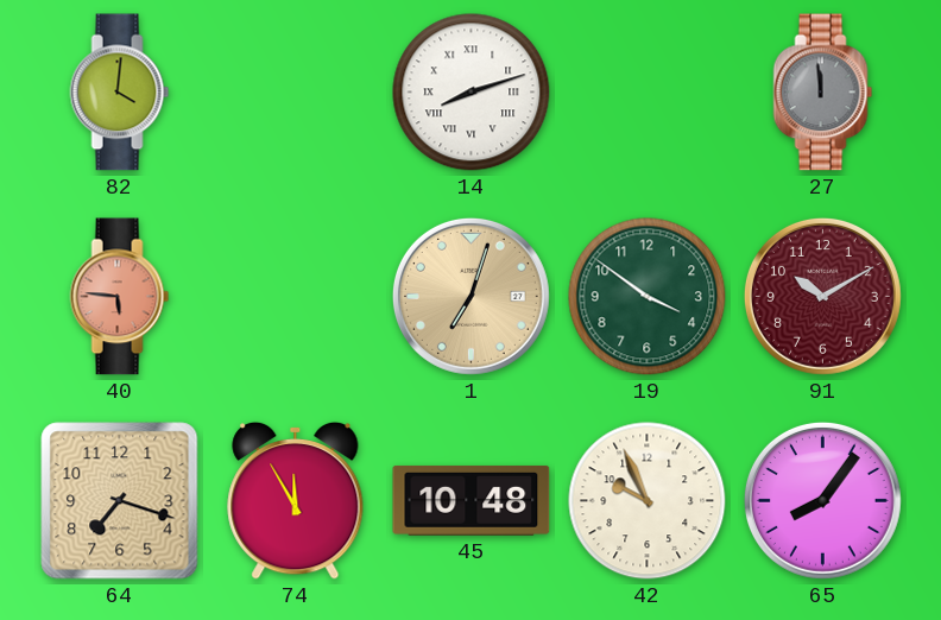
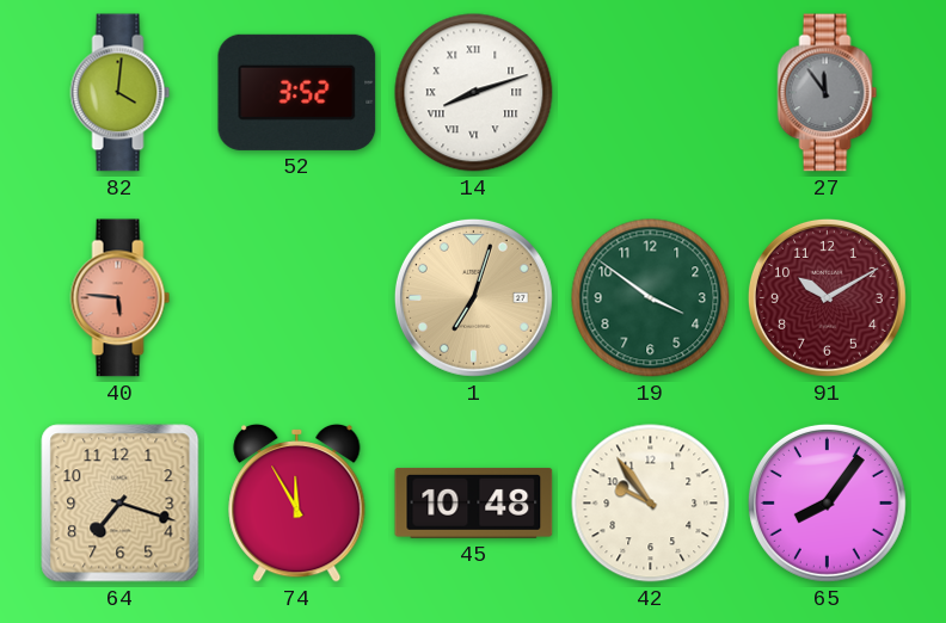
52: none -> 3:52 (297, 92)
27: 11:59 -> 11:54 (828, 93)
42: 9:56 -> 9:54 (651, 504)
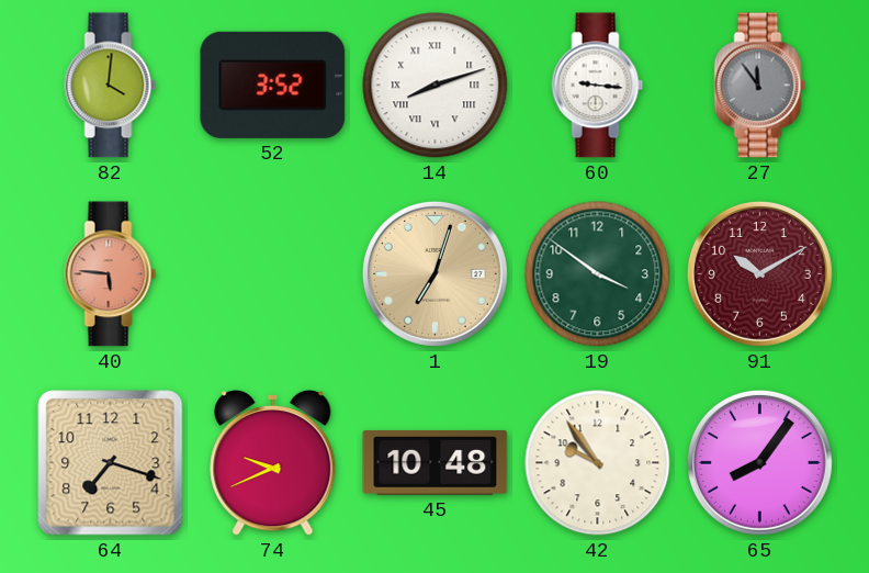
60: none -> 9:16 (598, 86)
74: 11:55 -> 9:41 (273, 462)
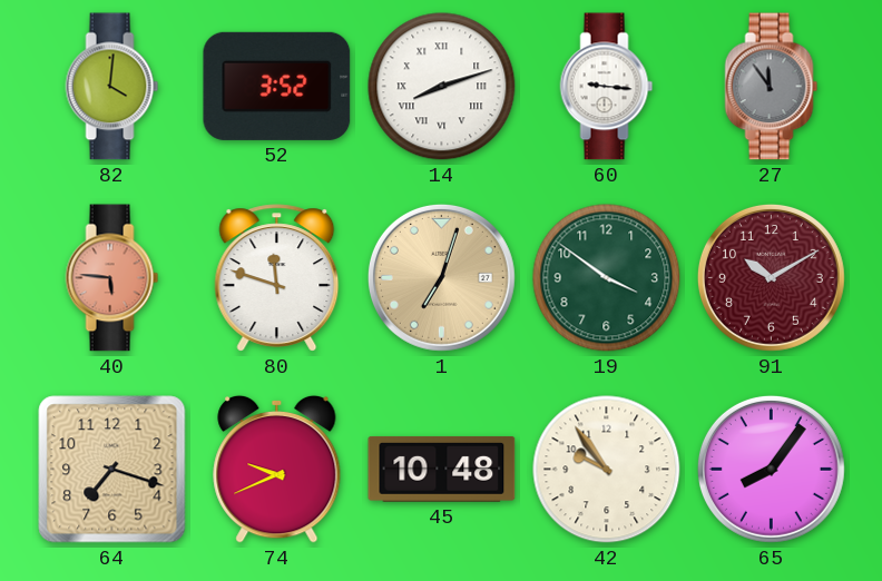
80: none -> 11:48 (277, 278)
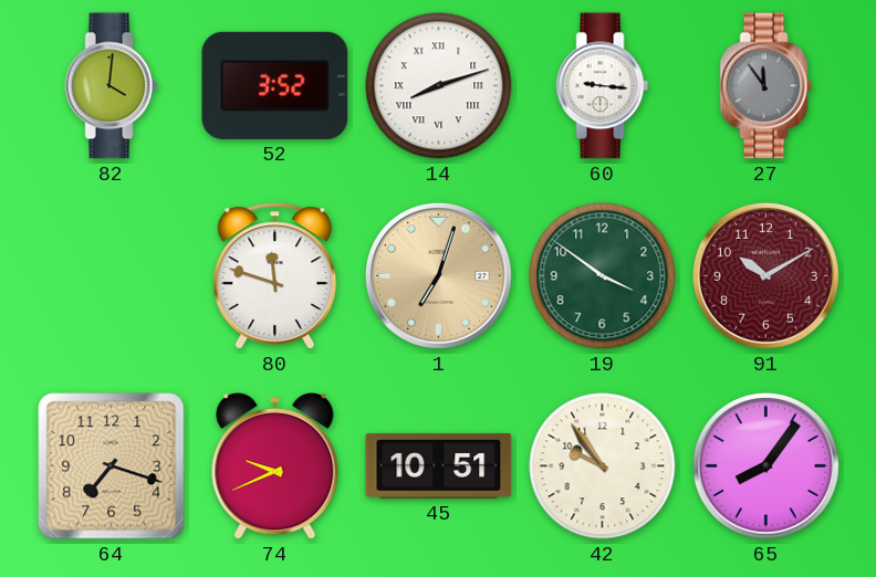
40: 5:46 -> none (112, 278)
45: 10:48 -> 10:51 (439, 465)
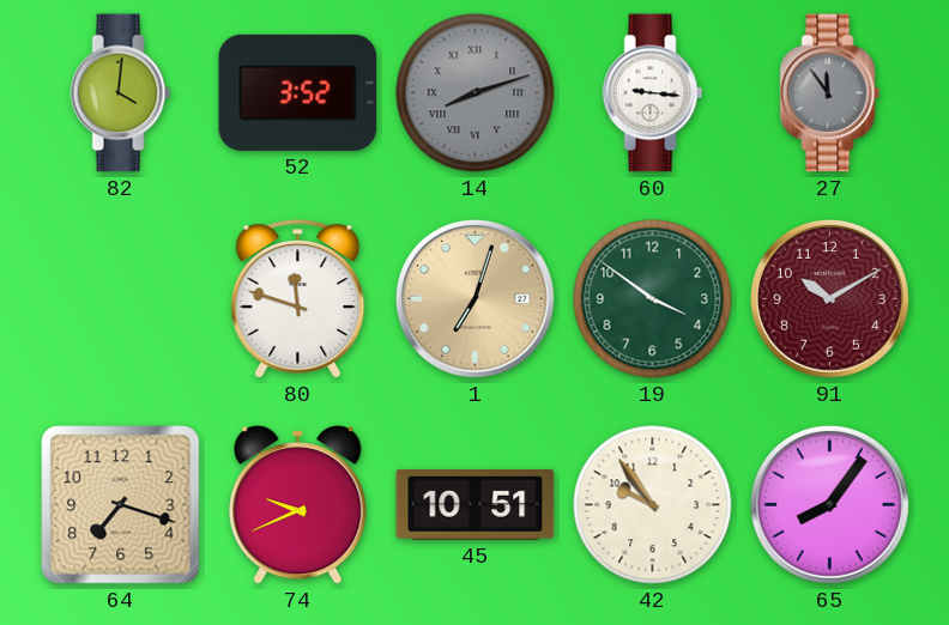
14 dial: white -> grey (476, 93)
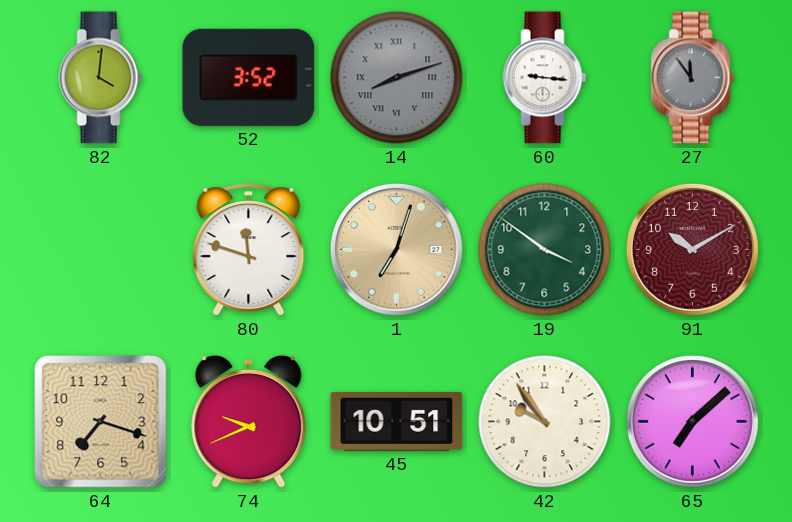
65: 8:06 -> 7:08 (692, 421)
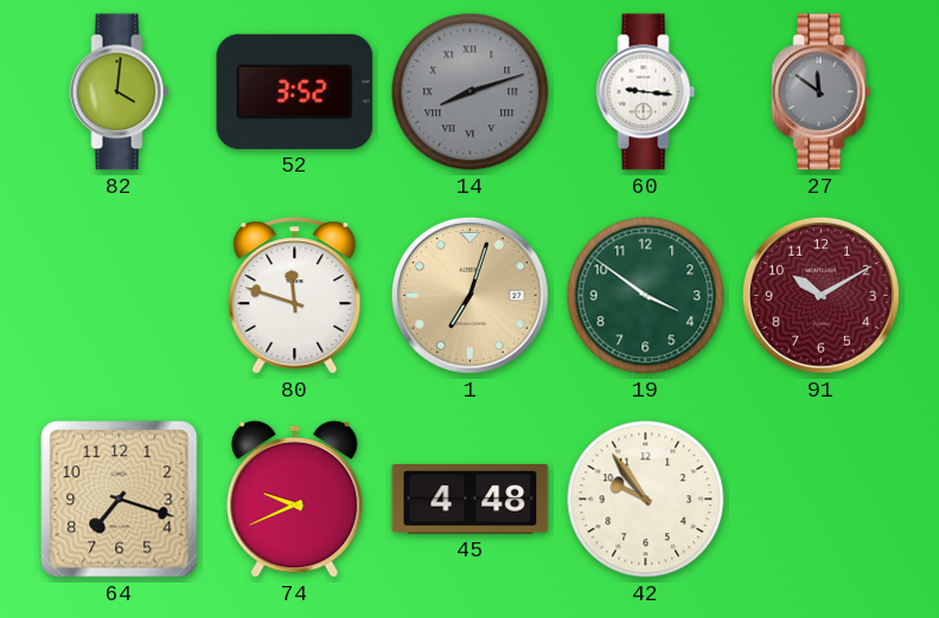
27: 11:54 -> 11:51 (822, 92)
45: 10:51 -> 4:48 (471, 498)
65: 7:08 -> none (692, 421)
